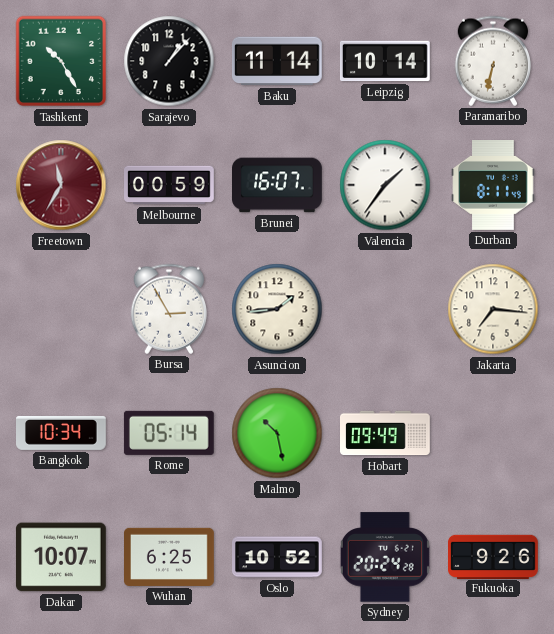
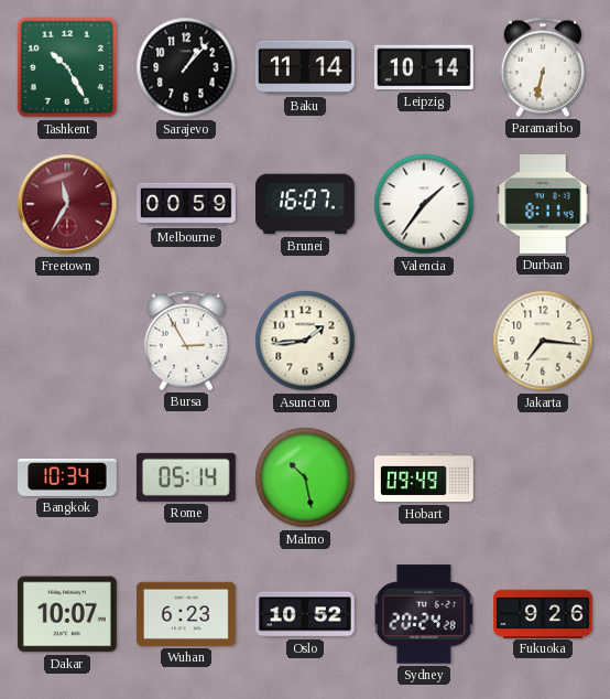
Wuhan: 6:25 -> 6:23 (187, 614)
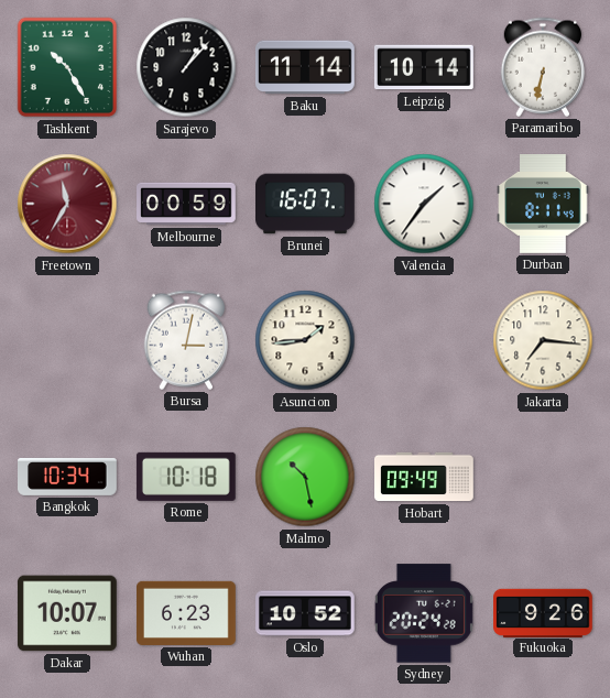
Bursa: 2:55 -> 3:02 (186, 340)
Rome: 05:14 -> 10:18 (186, 477)
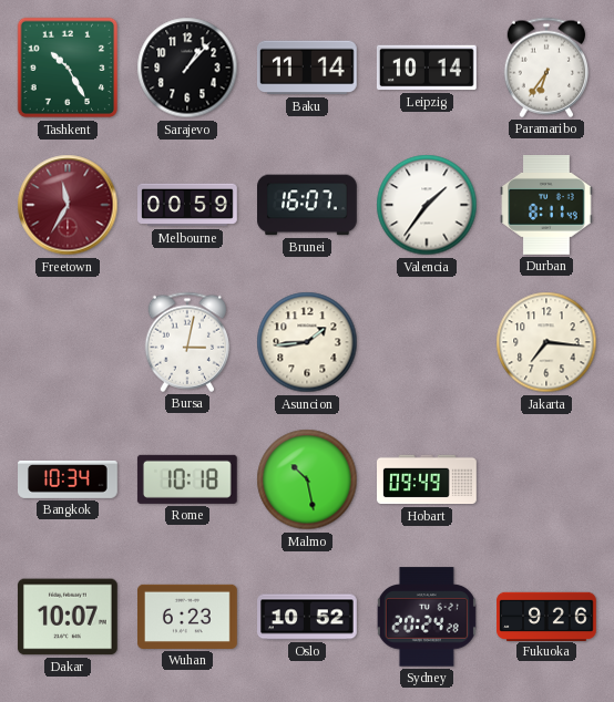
Paramaribo: 6:32 -> 6:36 (546, 68)
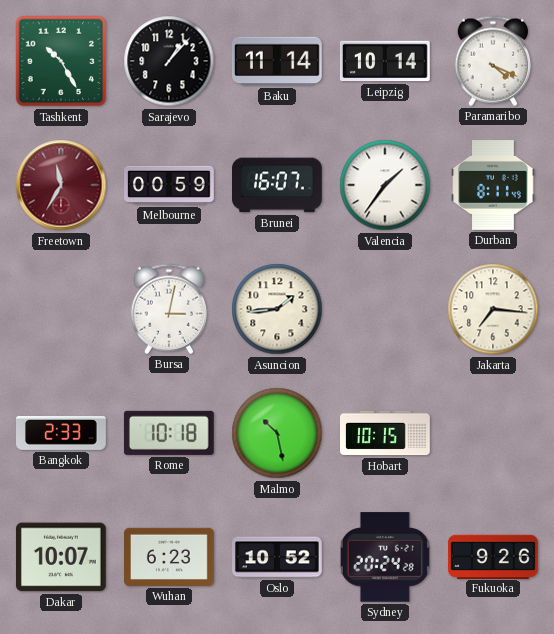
Paramaribo: 6:36 -> 4:19 (493, 61)
Bangkok: 10:34 -> 2:33 (62, 433)
Hobart: 09:49 -> 10:15 (386, 433)
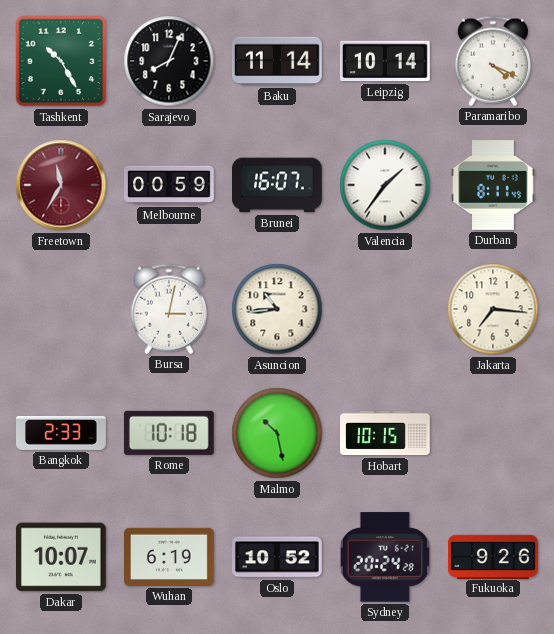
Sarajevo: 1:07 -> 8:04 (169, 61)
Asuncion: 1:44 -> 10:44 (277, 309)
Wuhan: 6:23 -> 6:19 (170, 557)
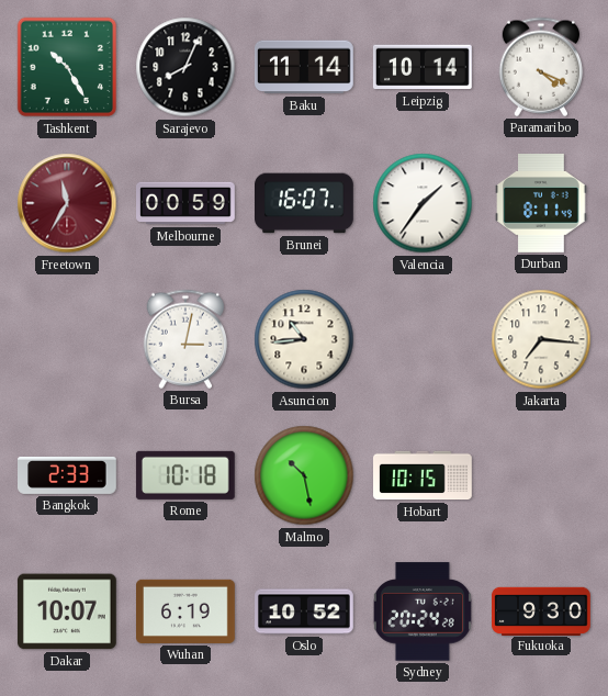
Fukuoka: 9:26 -> 9:30 (542, 610)
